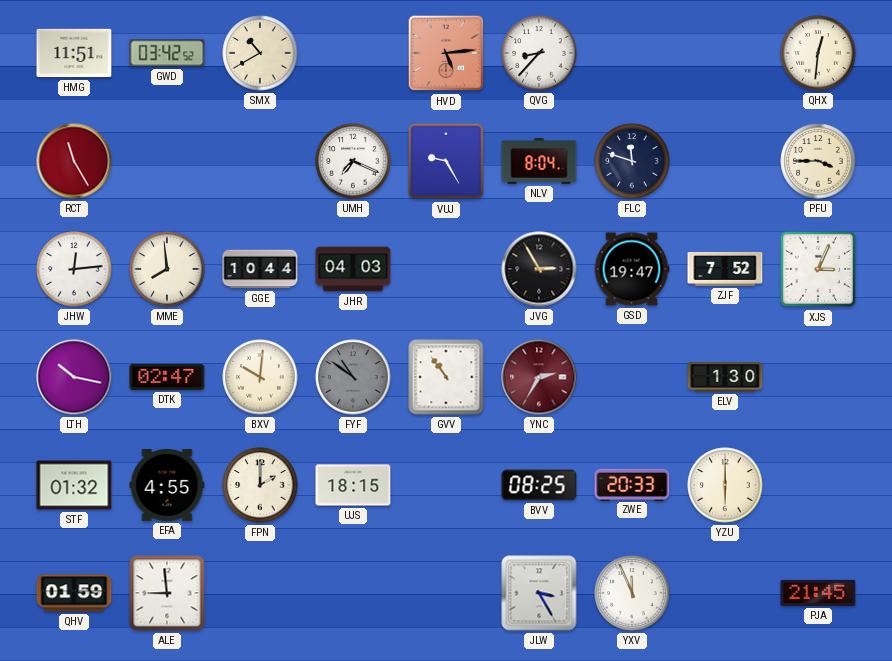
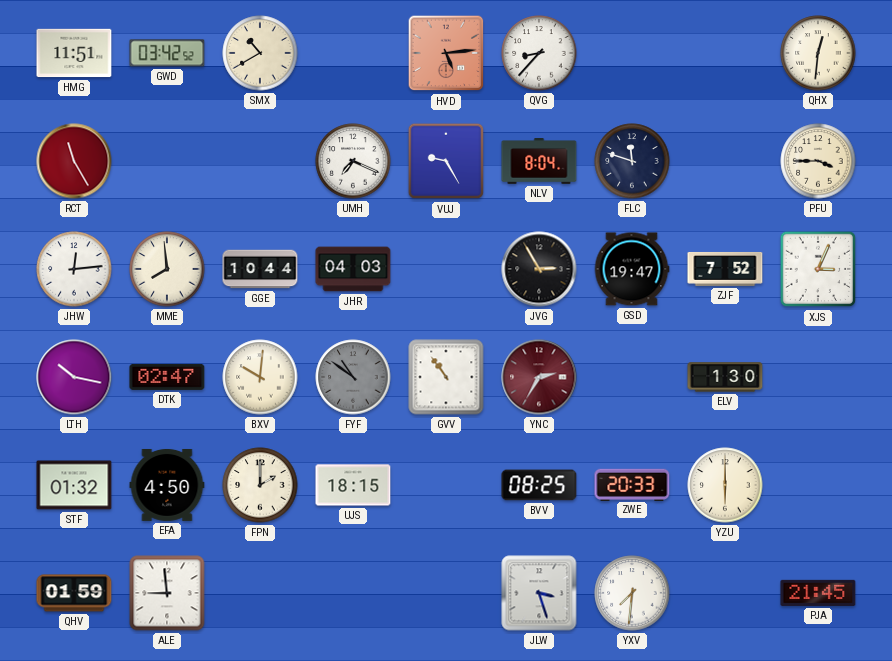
EFA: 4:55 -> 4:50 (167, 485)
JLW: 3:25 -> 3:27 (539, 593)
YXV: 11:56 -> 7:31 (632, 593)
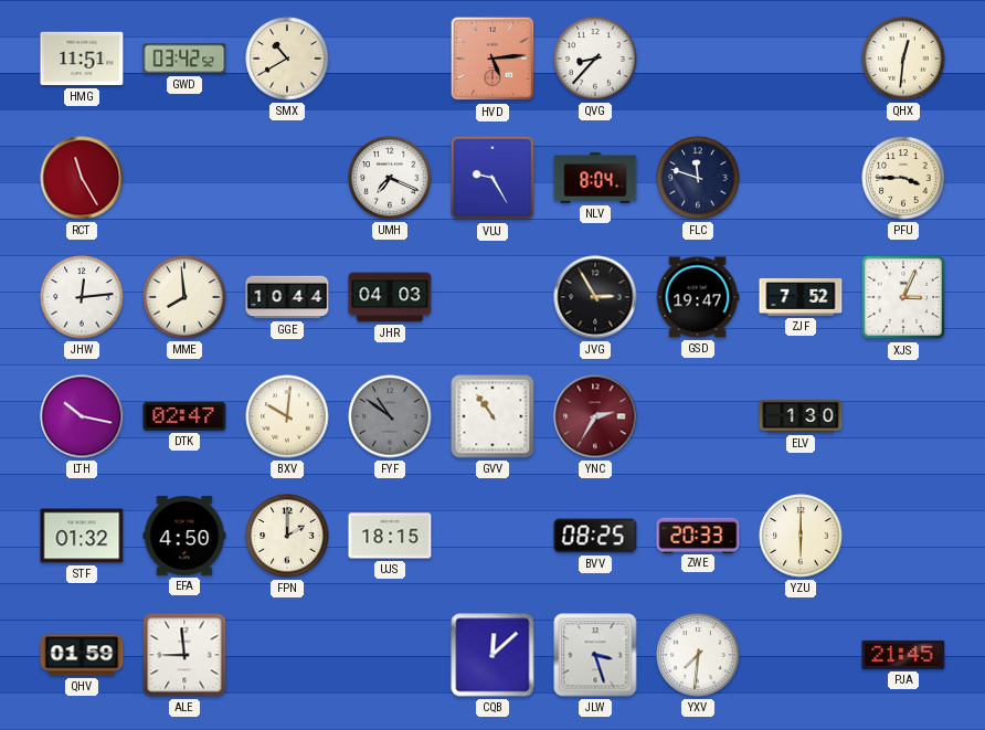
CQB: none -> 12:08 (492, 655)
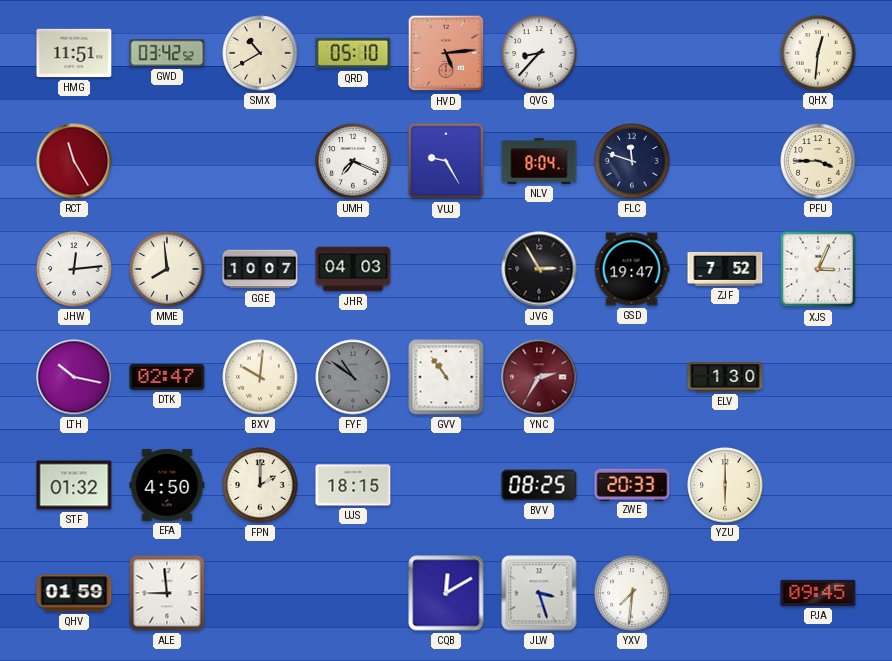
QRD: none -> 05:10 (353, 53)
GGE: 10:44 -> 10:07 (260, 269)
CQB: 12:08 -> 12:10 (446, 593)
PJA: 21:45 -> 09:45 (818, 593)
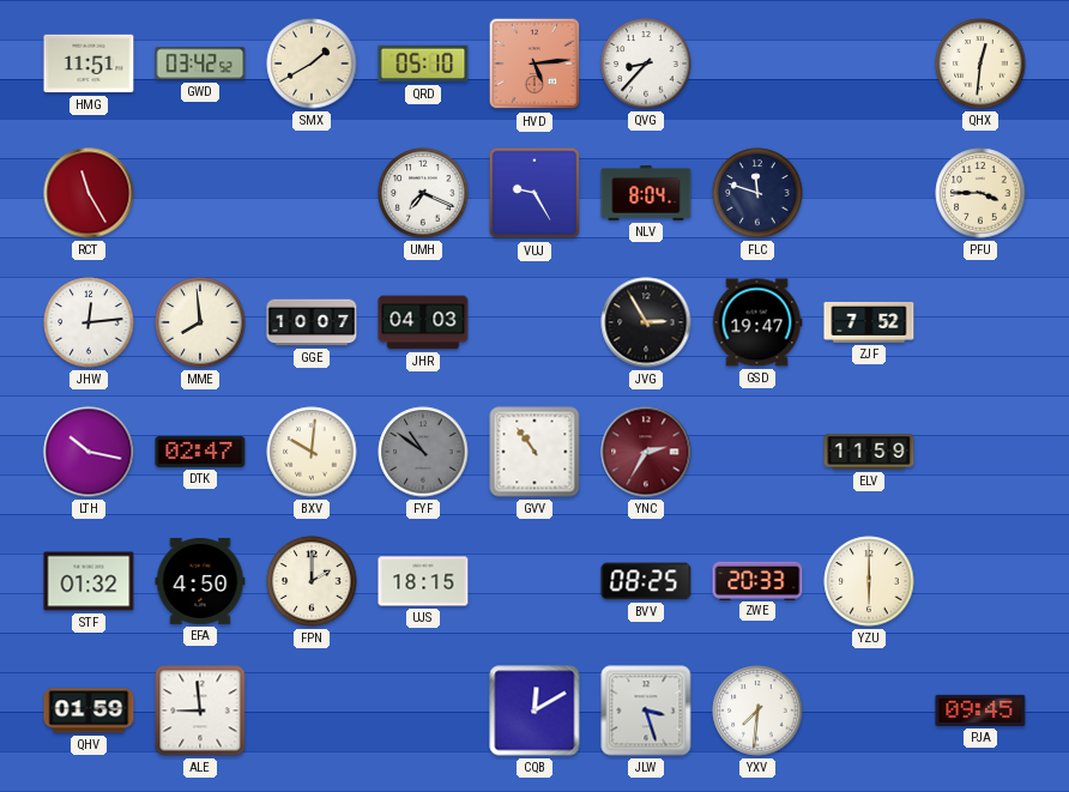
SMX: 10:40 -> 1:40 (312, 64)
XJS: 3:04 -> none (818, 269)
ELV: 1:30 -> 11:59 (869, 452)
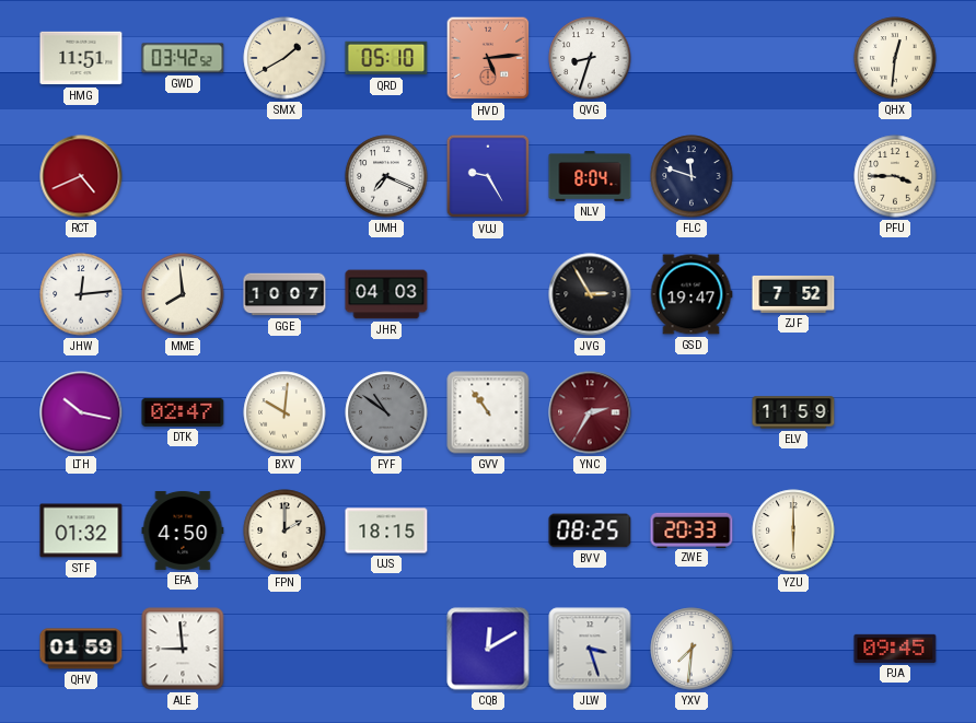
QVG: 8:37 -> 8:33 (590, 58)
RCT: 11:25 -> 4:41 (81, 176)
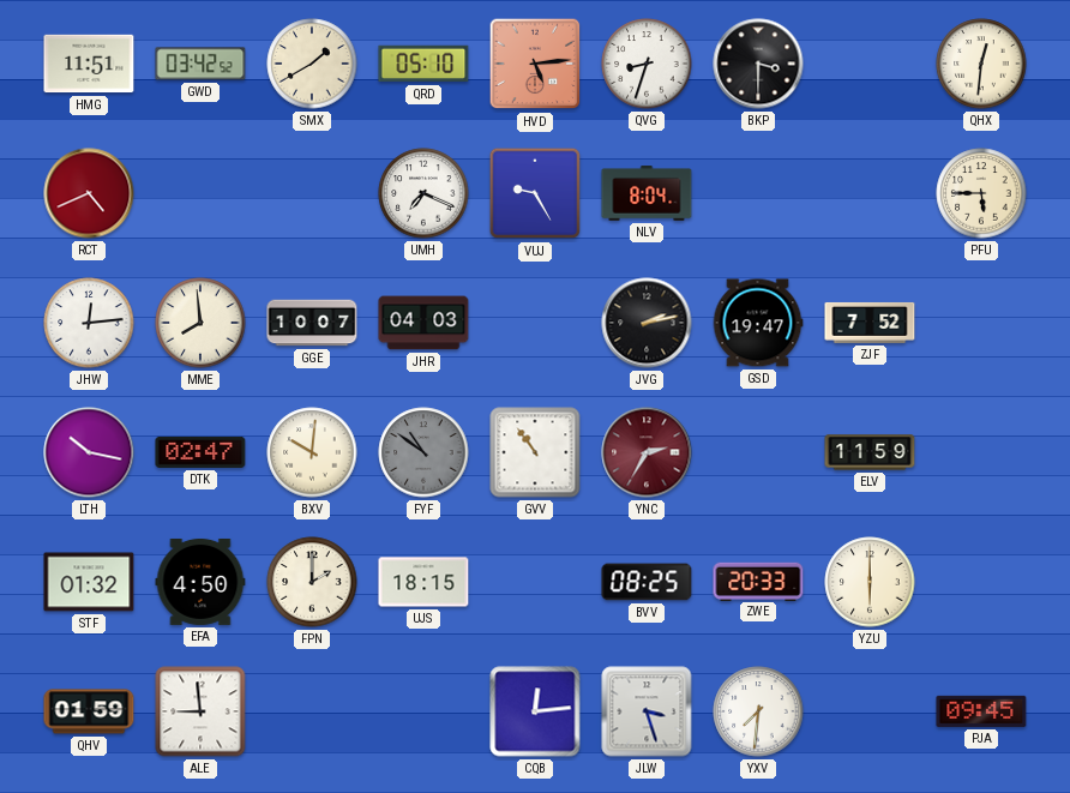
BKP: none -> 3:30 (758, 64)
FLC: 11:48 -> none (692, 176)
PFU: 3:45 -> 5:45 (981, 193)
JVG: 2:55 -> 2:13 (647, 323)
CQB: 12:10 -> 12:14 (535, 711)
